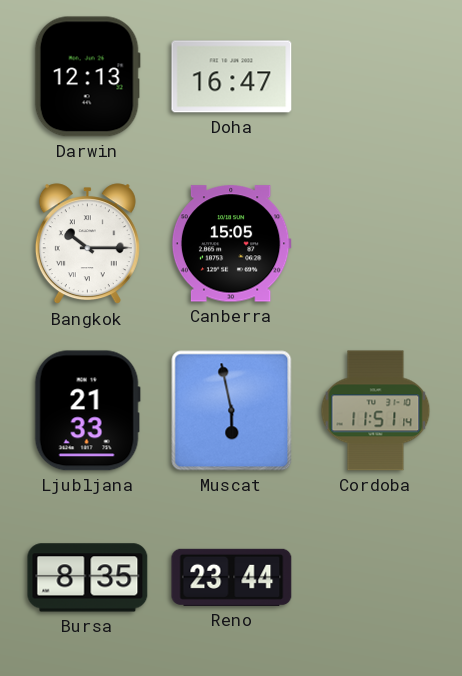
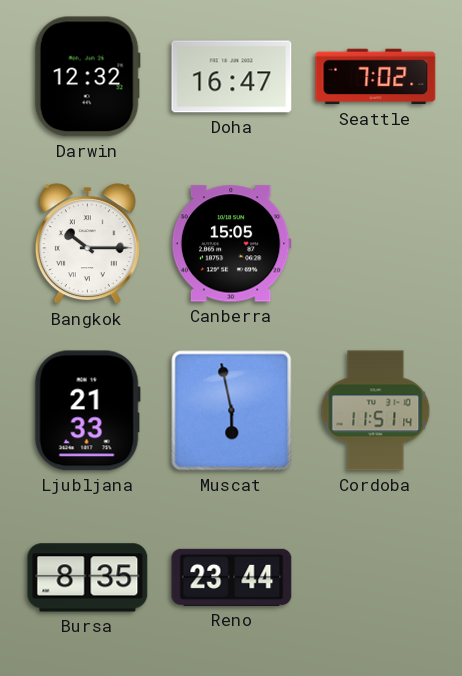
Darwin: 12:13 -> 12:32 (87, 77)
Seattle: none -> 7:02 (376, 77)
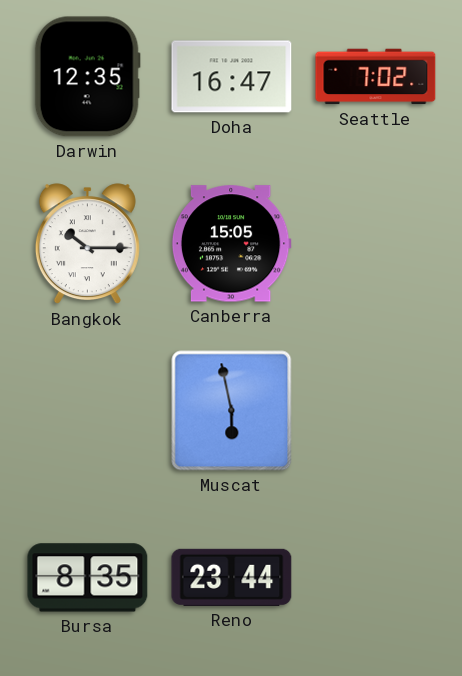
Darwin: 12:32 -> 12:35 (87, 77)
Ljubljana: 21:33 -> none (87, 411)
Cordoba: 11:51 -> none (376, 411)
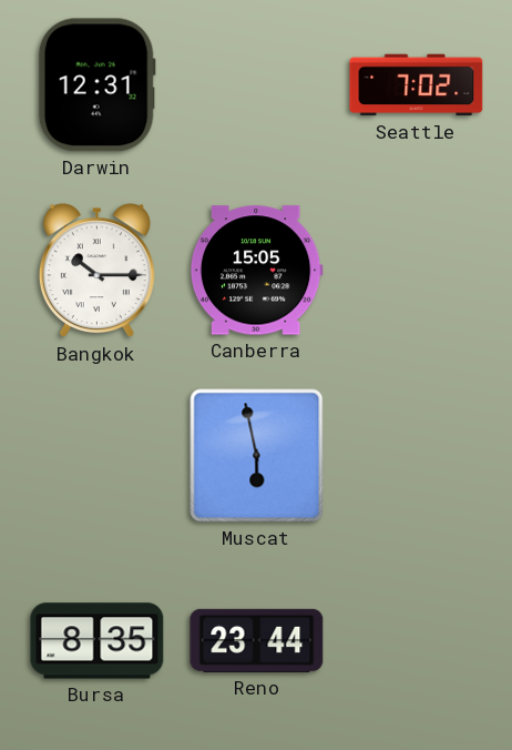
Darwin: 12:35 -> 12:31 (96, 85)
Doha: 16:47 -> none (232, 77)
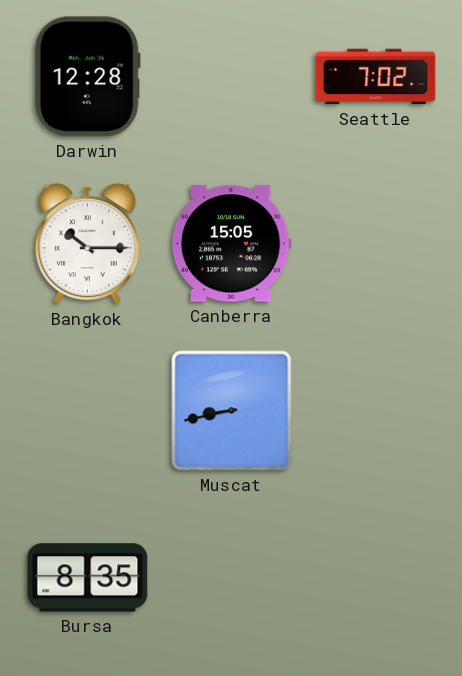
Darwin: 12:31 -> 12:28 (87, 77)
Muscat: 5:58 -> 8:43 (232, 411)
Reno: 23:44 -> none (257, 640)
